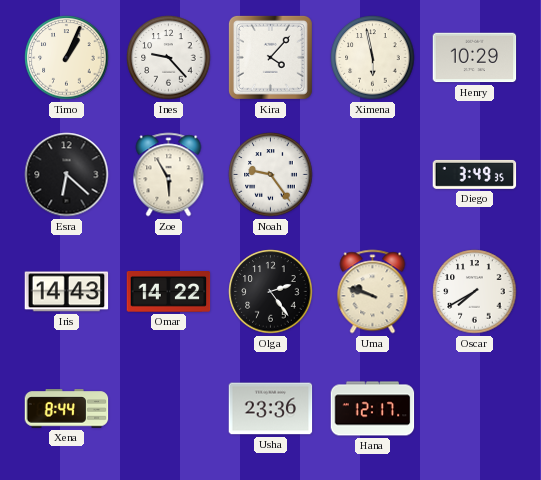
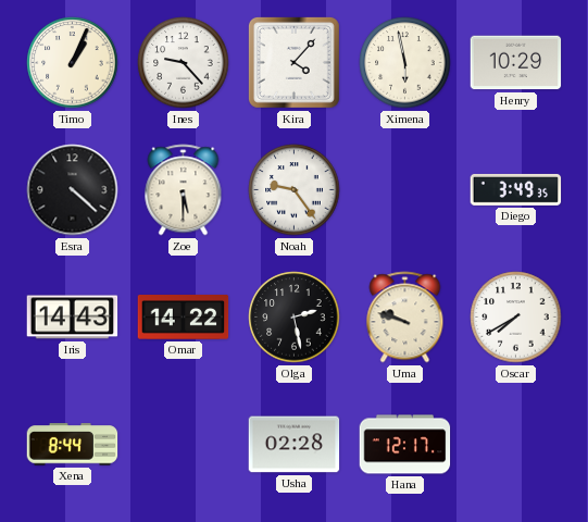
Esra: 6:22 -> 4:22 (73, 190)
Zoe: 5:55 -> 5:30 (184, 190)
Olga: 2:24 -> 2:28 (295, 318)
Usha: 23:36 -> 02:28 (295, 445)
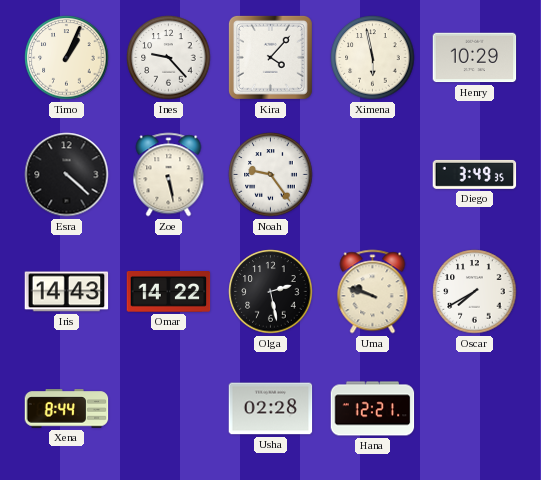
Zoe: 5:30 -> 5:28 (169, 175)
Hana: 12:17 -> 12:21 (373, 409)
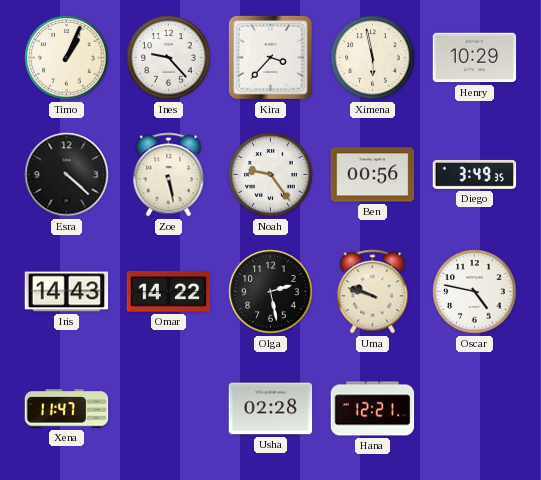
Kira: 4:07 -> 3:37 (270, 57)
Ben: none -> 00:56 (373, 175)
Oscar: 7:40 -> 4:47 (475, 292)
Xena: 8:44 -> 11:47 (67, 409)
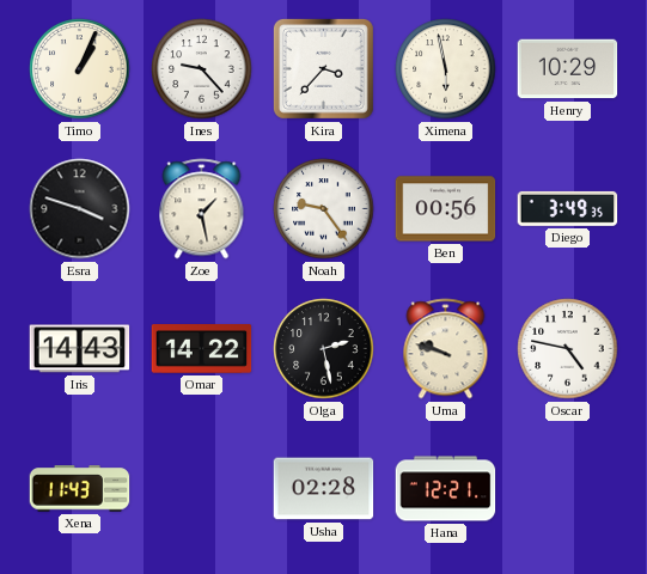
Esra: 4:22 -> 3:48 (80, 209)
Zoe: 5:28 -> 1:28 (202, 209)
Xena: 11:47 -> 11:43 (80, 489)
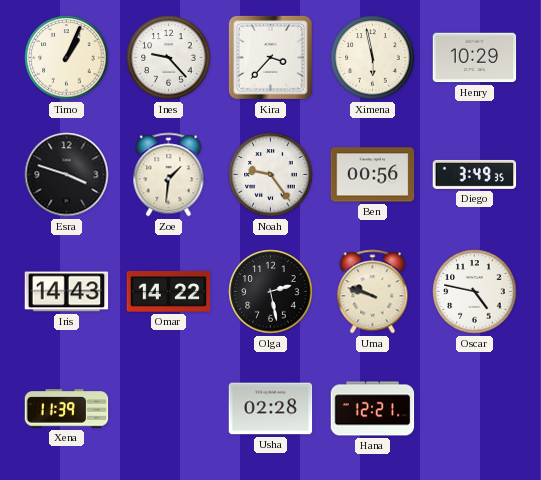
Zoe: 1:28 -> 1:31 (169, 175)
Xena: 11:43 -> 11:39 (67, 409)
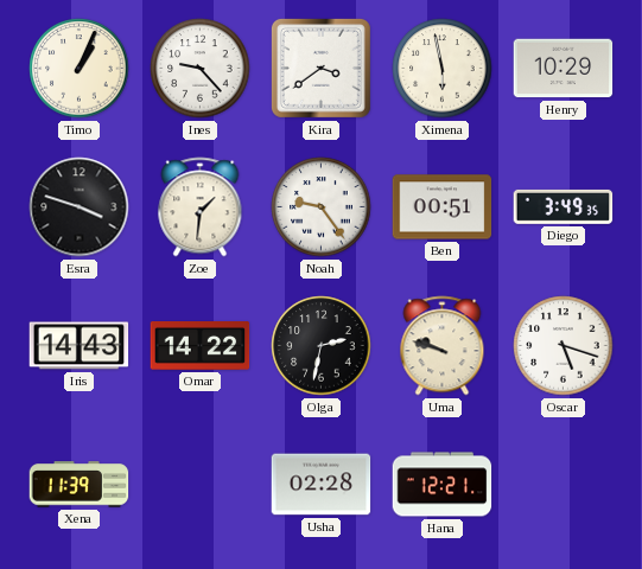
Kira: 3:37 -> 3:39 (320, 68)
Ben: 00:56 -> 00:51 (443, 207)
Olga: 2:28 -> 2:32 (322, 346)
Oscar: 4:47 -> 5:18 (564, 346)
